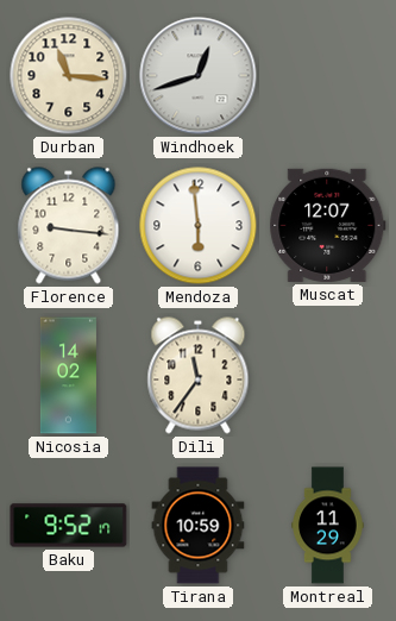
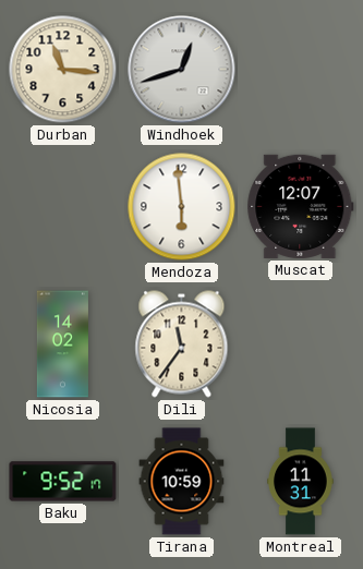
Florence: 9:16 -> none (69, 226)
Montreal: 11:29 -> 11:31 (301, 482)
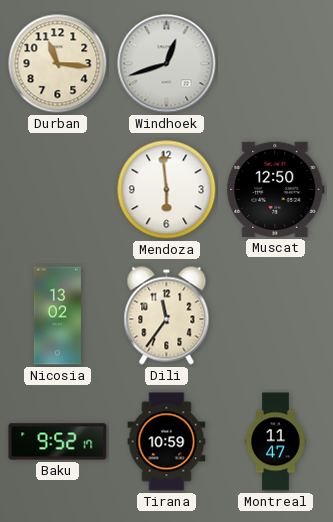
Muscat: 12:07 -> 12:50 (276, 189)
Nicosia: 14:02 -> 13:02 (57, 316)
Montreal: 11:31 -> 11:47 (276, 442)
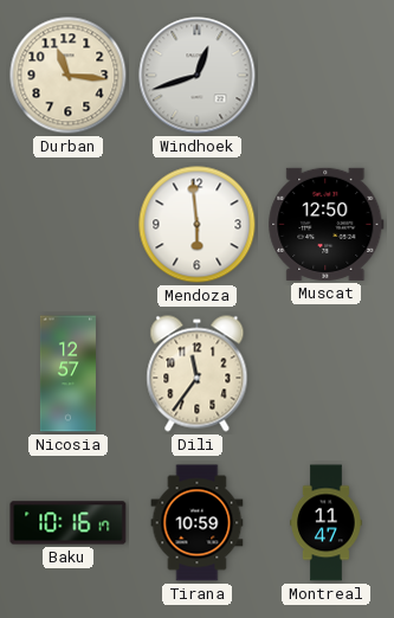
Nicosia: 13:02 -> 12:57 (67, 374)
Baku: 9:52 -> 10:16 (69, 523)
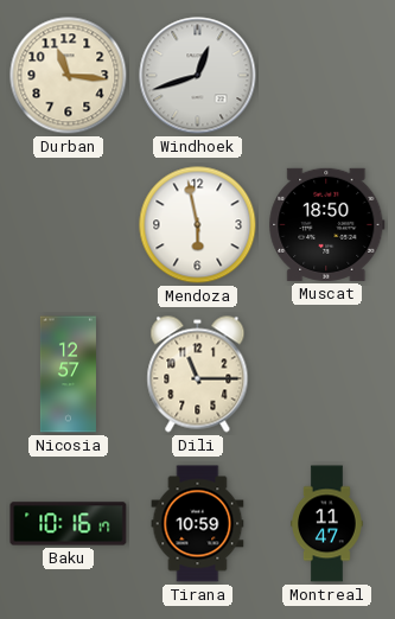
Mendoza: 5:59 -> 5:58 (198, 225)
Muscat: 12:50 -> 18:50 (327, 224)
Dili: 11:36 -> 11:15 (198, 375)
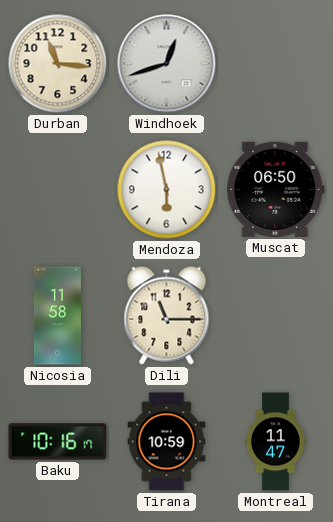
Muscat: 18:50 -> 06:50 (276, 189)
Nicosia: 12:57 -> 11:58 (57, 316)
